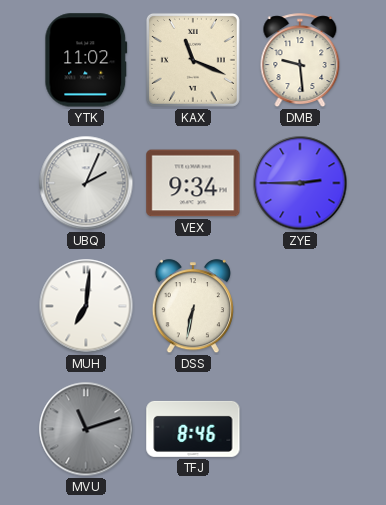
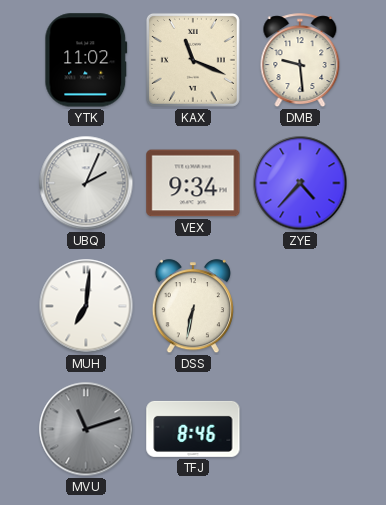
ZYE: 2:45 -> 4:37 (300, 183)
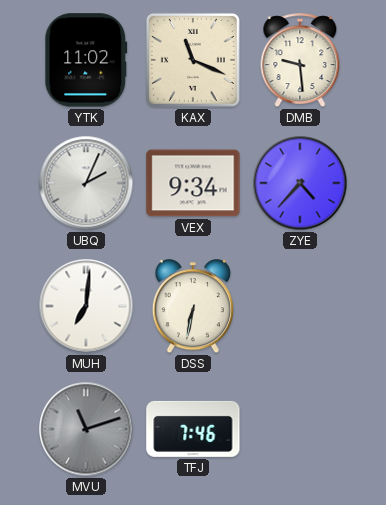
TFJ: 8:46 -> 7:46 (193, 429)
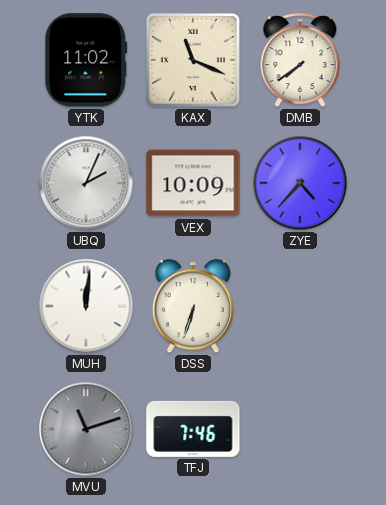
DMB: 9:29 -> 7:39 (300, 61)
VEX: 9:34 -> 10:09 (193, 183)
MUH: 7:01 -> 12:01 (86, 306)
DSS: 6:32 -> 6:33 (193, 307)
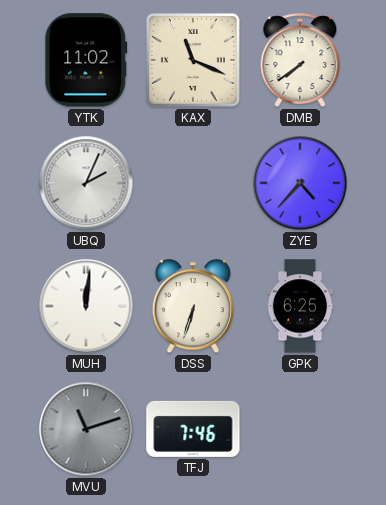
VEX: 10:09 -> none (193, 183)
GPK: none -> 6:25 (300, 306)
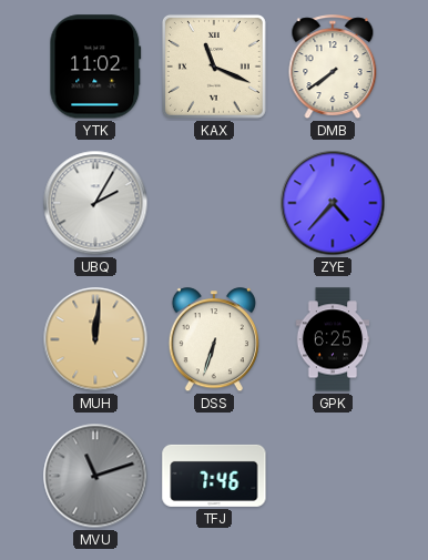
UBQ: 2:04 -> 2:05 (95, 203)
MUH dial: white -> champagne (95, 339)
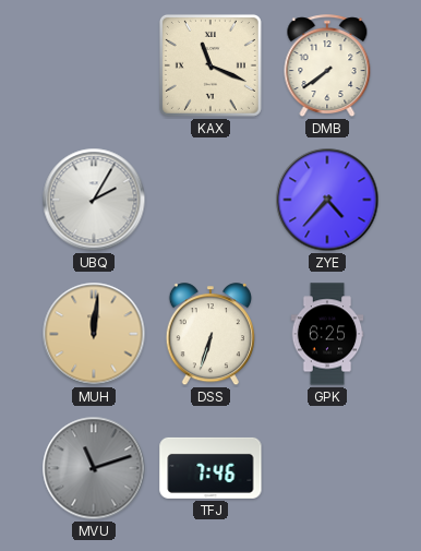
YTK: 11:02 -> none (95, 67)
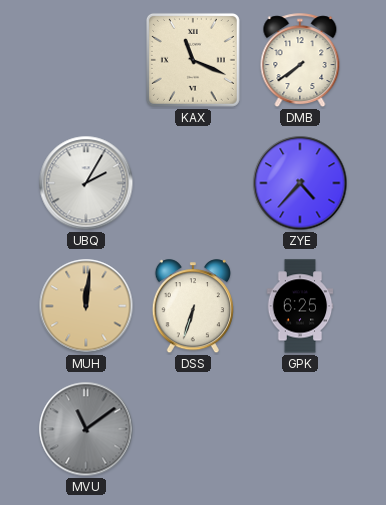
MVU: 11:12 -> 11:09 (86, 429)
TFJ: 7:46 -> none (211, 468)
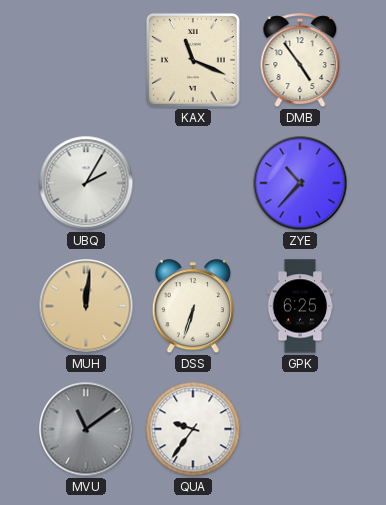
DMB: 7:39 -> 4:54 (300, 61)
ZYE: 4:37 -> 10:37 (300, 183)
QUA: none -> 9:36 (193, 429)
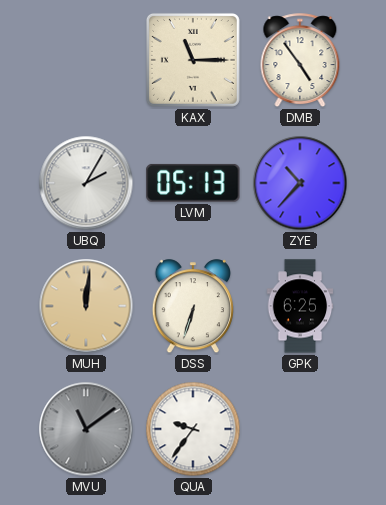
KAX: 11:19 -> 11:15 (193, 60)
LVM: none -> 05:13 (193, 183)
